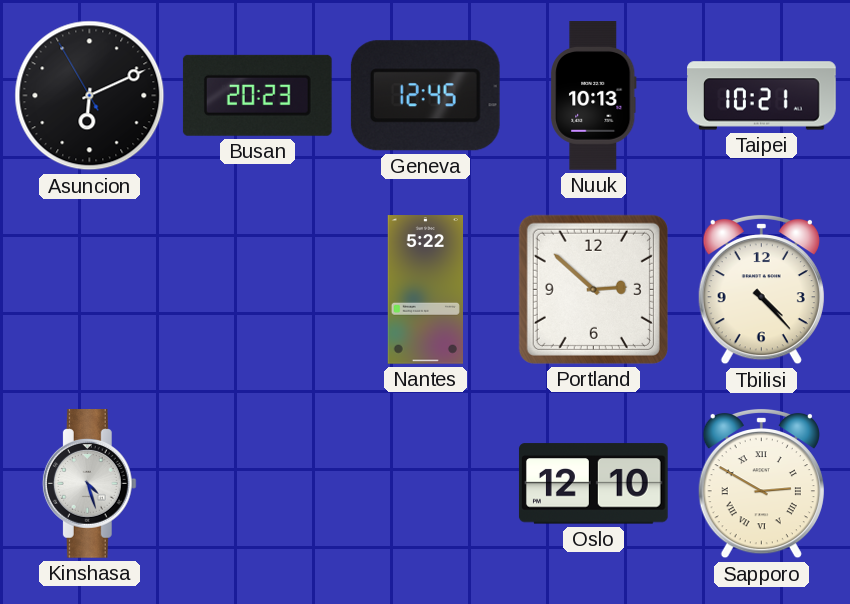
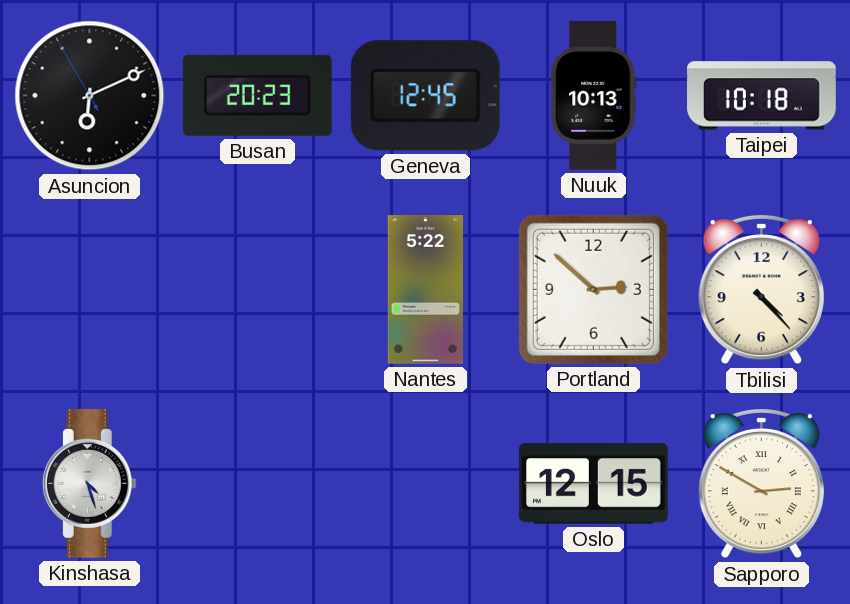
Taipei: 10:21 -> 10:18 (762, 96)
Oslo: 12:10 -> 12:15 (594, 484)
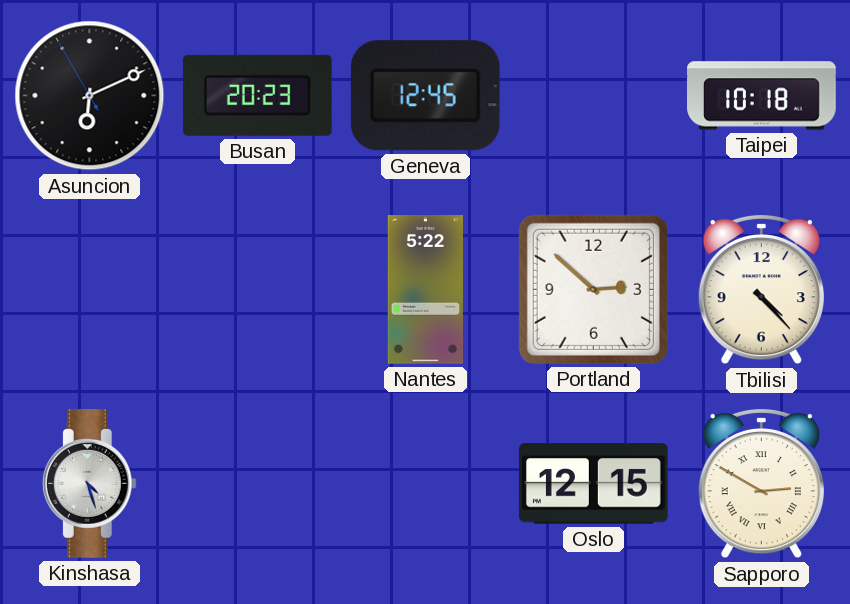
Nuuk: 10:13 -> none (594, 96)
